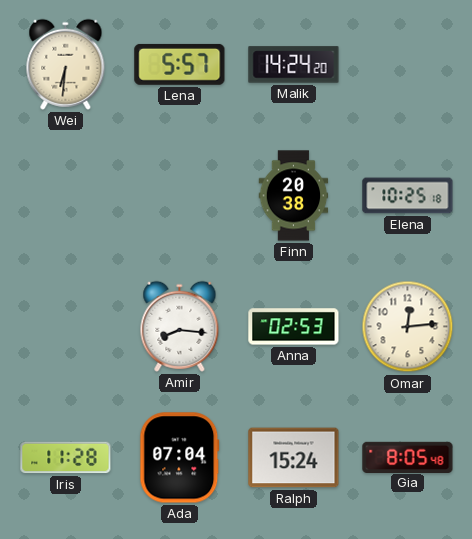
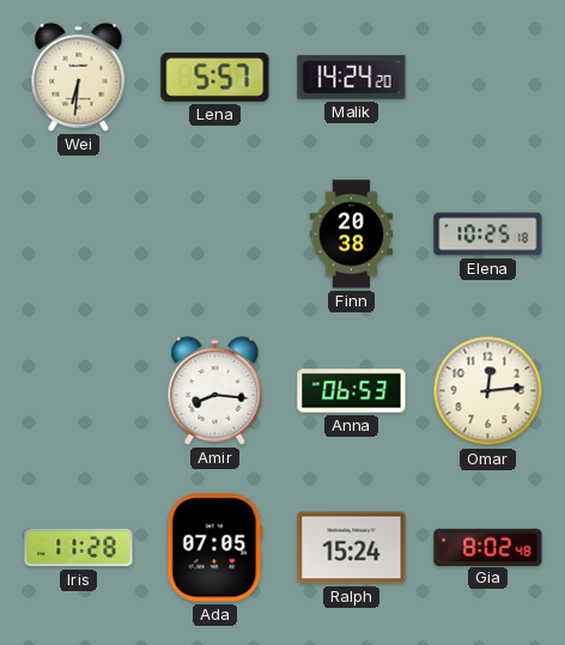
Anna: 02:53 -> 06:53 (352, 391)
Ada: 07:04 -> 07:05 (215, 548)
Gia: 8:05 -> 8:02 (488, 547)
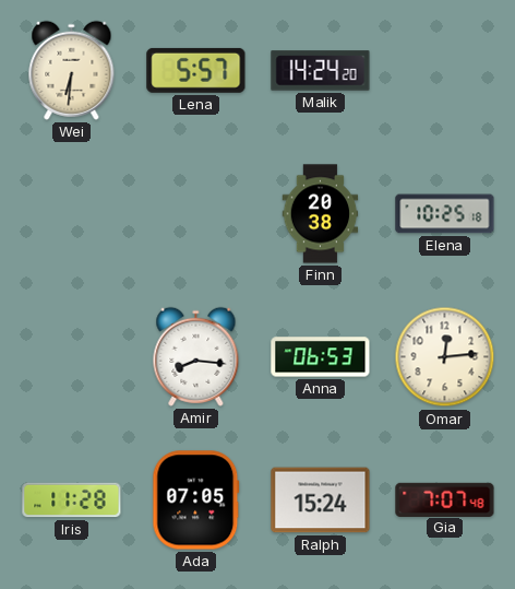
Gia: 8:02 -> 7:07 (445, 499)
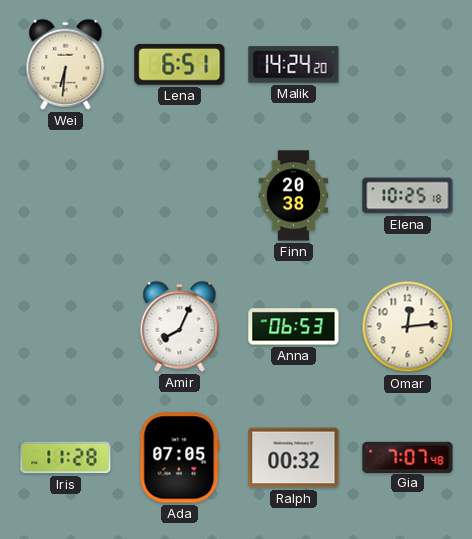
Lena: 5:57 -> 6:51 (180, 64)
Amir: 8:16 -> 8:04 (180, 326)
Ralph: 15:24 -> 00:32 (294, 458)
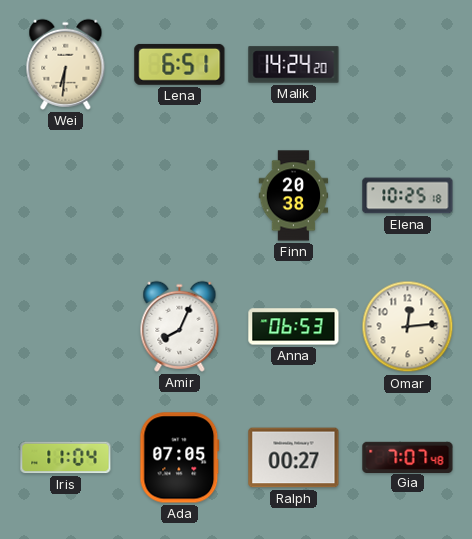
Iris: 11:28 -> 11:04 (66, 458)
Ralph: 00:32 -> 00:27 (294, 458)
